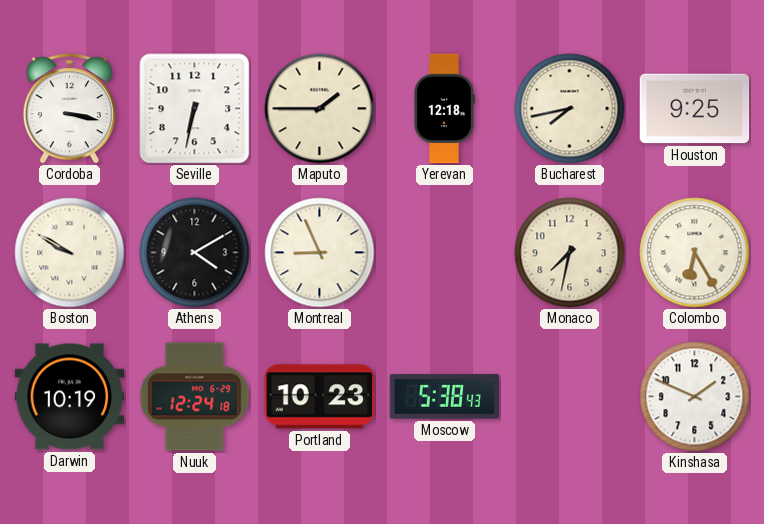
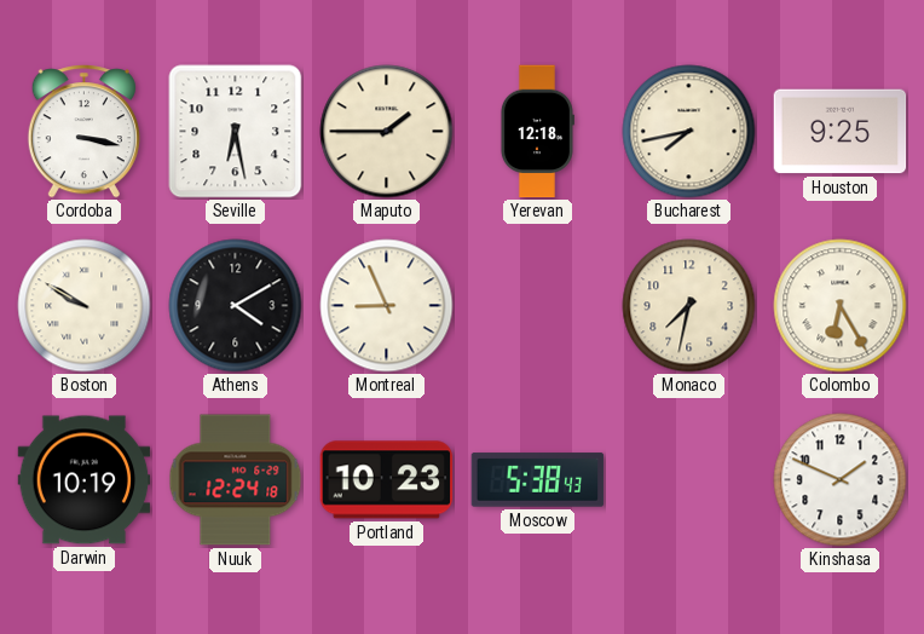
Seville: 6:32 -> 6:28 (236, 132)
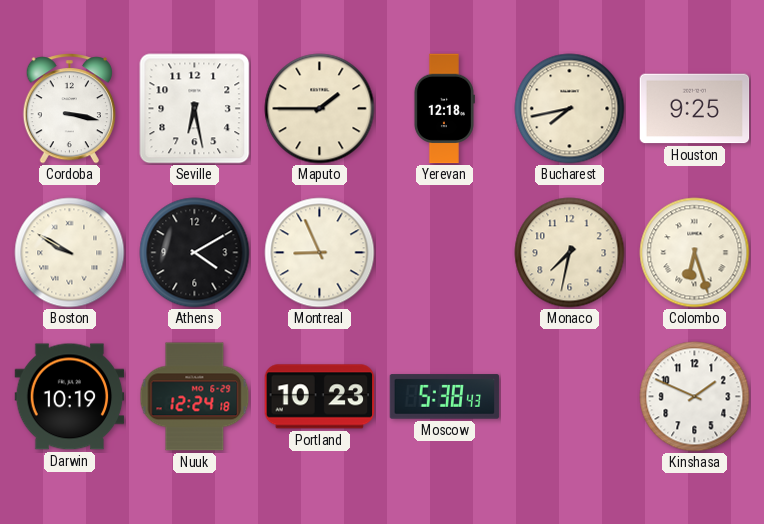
Colombo: 6:25 -> 6:27 (695, 253)
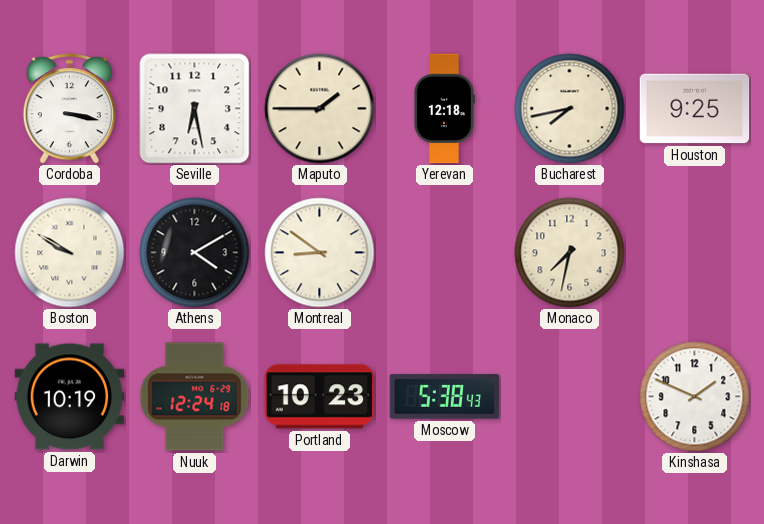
Montreal: 8:56 -> 8:51 (320, 253)
Colombo: 6:27 -> none (695, 253)
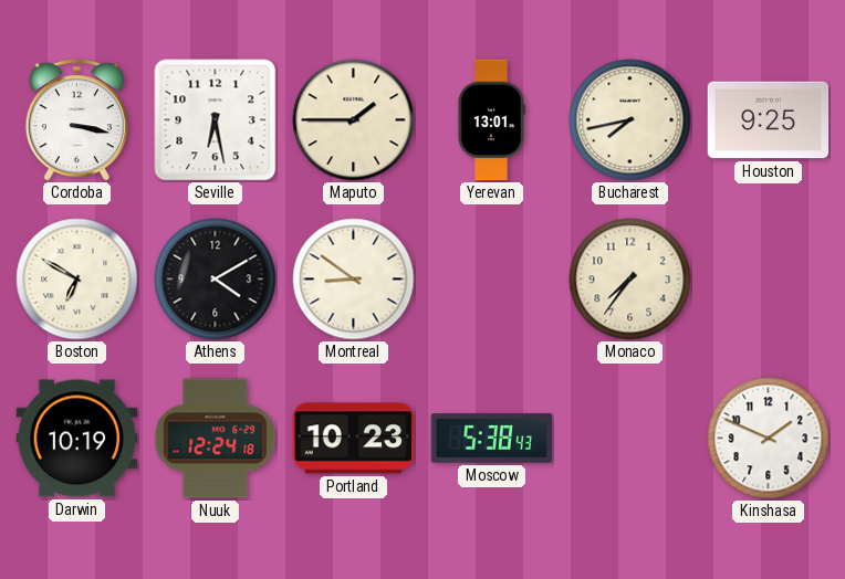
Yerevan: 12:18 -> 13:01 (491, 120)
Boston: 9:50 -> 6:50 (77, 280)
Monaco: 7:32 -> 7:36 (630, 280)
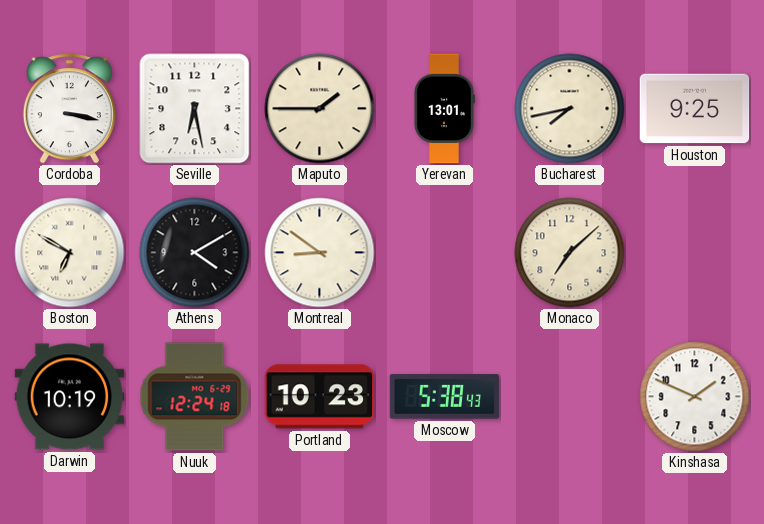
Monaco: 7:36 -> 7:08 (570, 253)
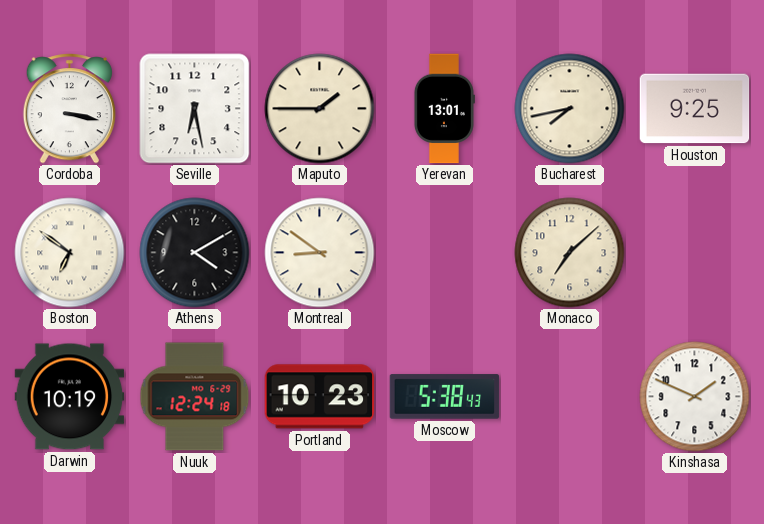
Boston: 6:50 -> 6:51 (70, 253)
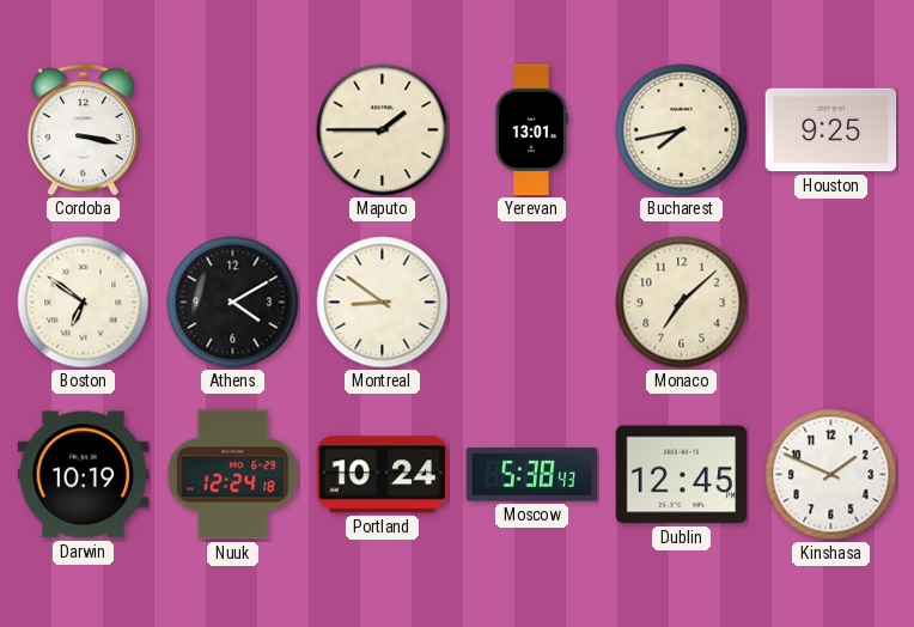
Seville: 6:28 -> none (195, 109)
Portland: 10:23 -> 10:24 (383, 475)
Dublin: none -> 12:45 (682, 475)
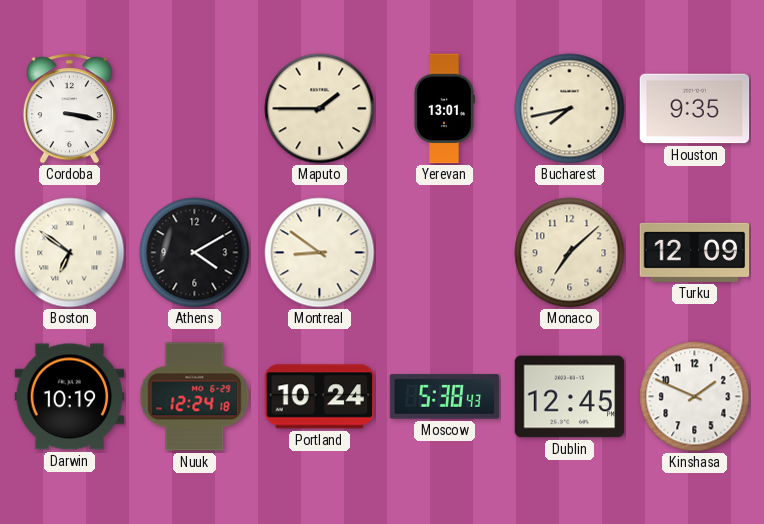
Houston: 9:25 -> 9:35 (695, 109)
Turku: none -> 12:09 (695, 252)
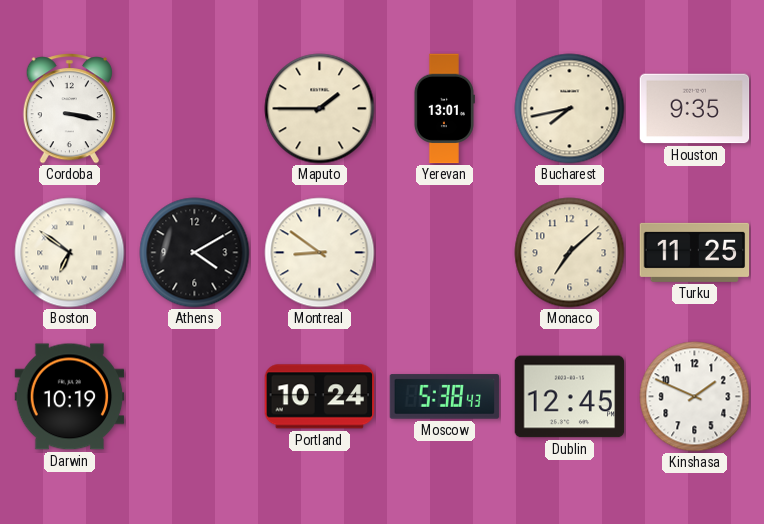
Turku: 12:09 -> 11:25 (695, 252)
Nuuk: 12:24 -> none (195, 397)
